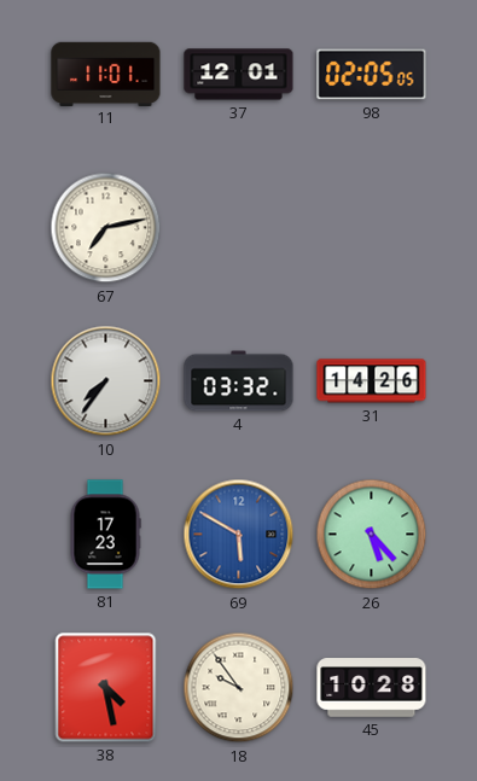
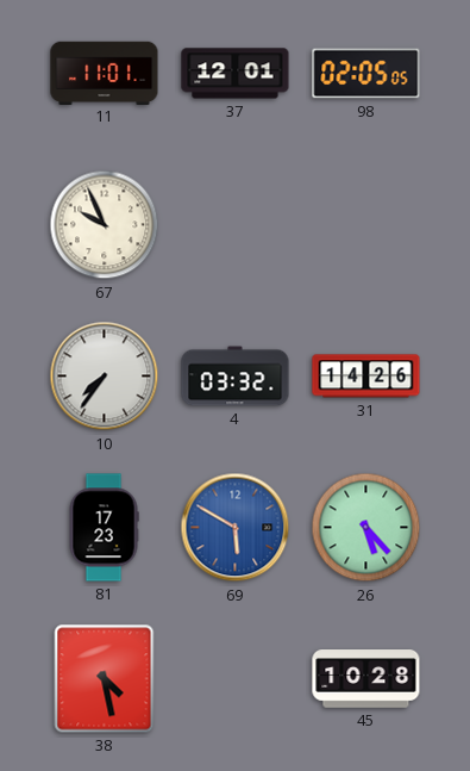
67: 7:13 -> 9:56 (105, 225)
18: 9:54 -> none (239, 688)
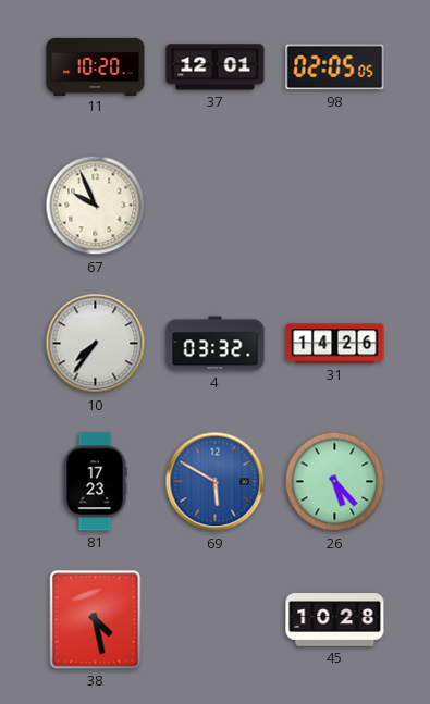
11: 11:01 -> 10:20 (96, 66)
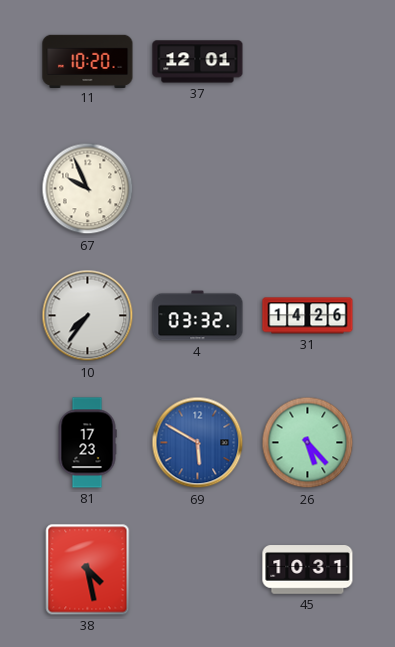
98: 02:05 -> none (335, 67)
45: 10:28 -> 10:31 (308, 570)
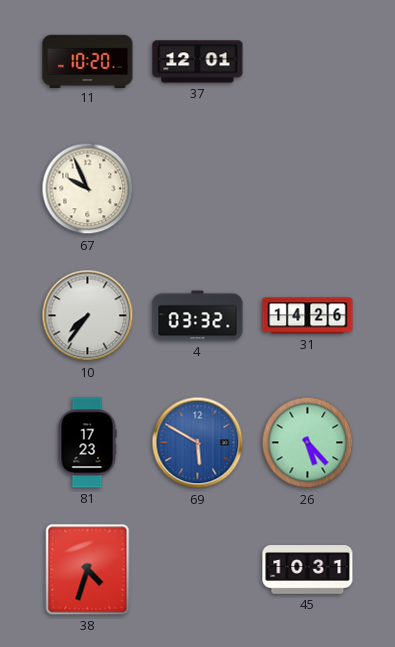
38: 4:28 -> 4:33 (88, 570)
